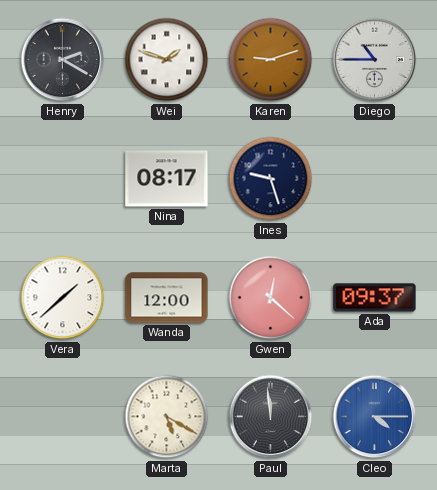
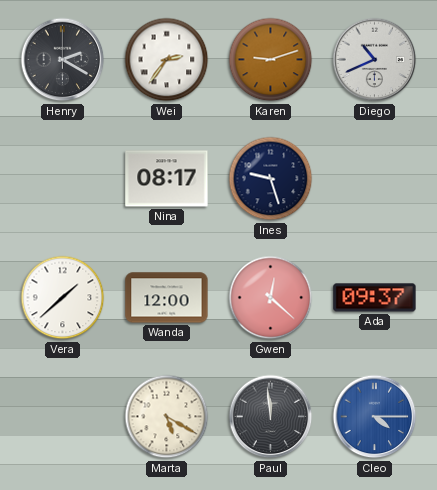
Wei: 1:48 -> 2:36 (167, 60)
Diego: 10:45 -> 10:41 (375, 60)
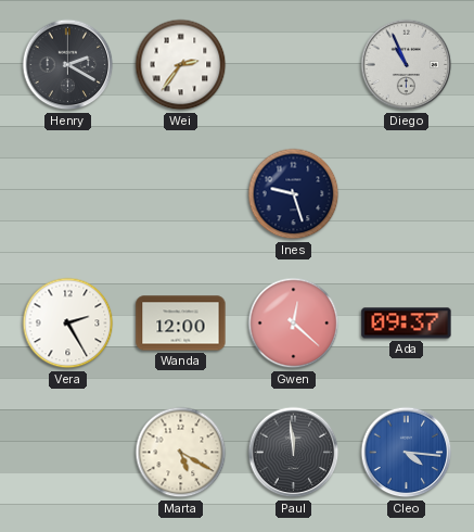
Karen: 9:12 -> none (271, 60)
Diego: 10:41 -> 10:56 (407, 65)
Nina: 08:17 -> none (167, 179)
Vera: 1:38 -> 2:25 (68, 324)
Cleo: 4:15 -> 4:16 (407, 453)
